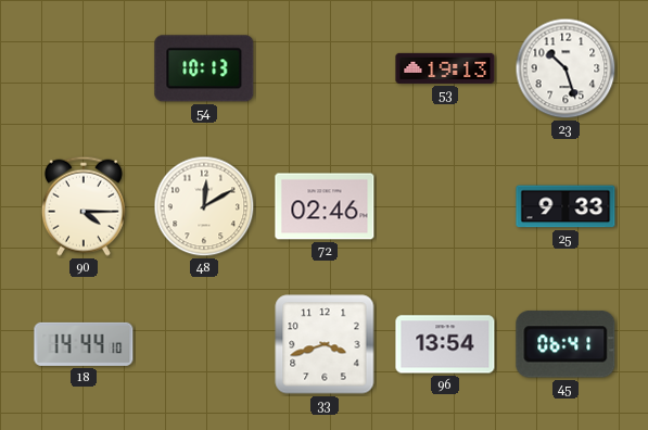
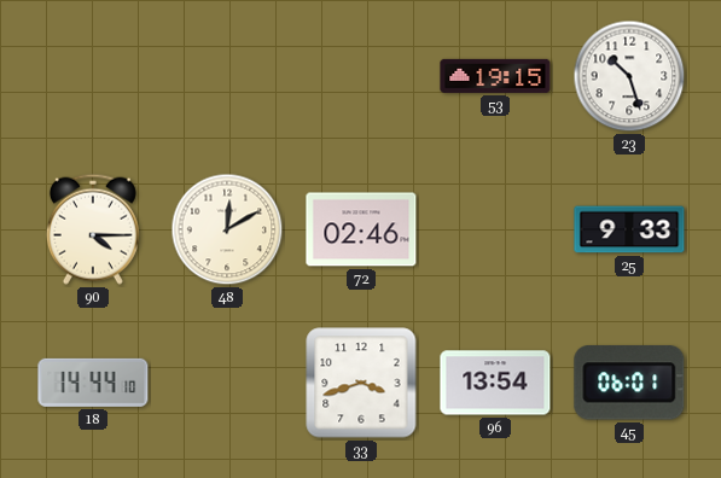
54: 10:13 -> none (204, 68)
53: 19:13 -> 19:15 (495, 76)
45: 06:41 -> 06:01 (629, 383)
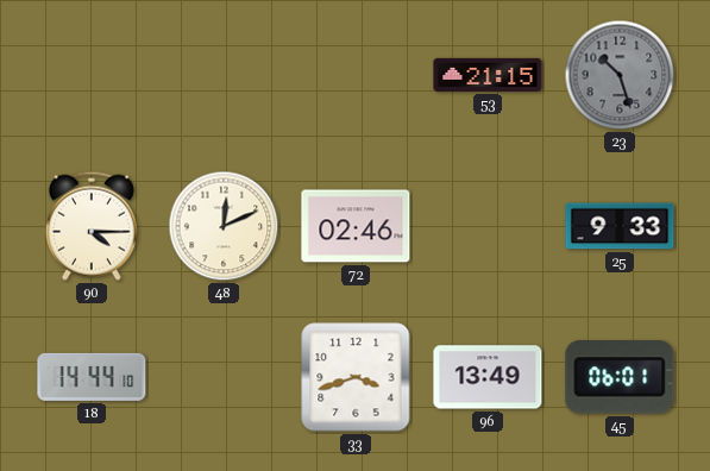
53: 19:15 -> 21:15 (488, 75)
23 dial: white -> grey (620, 75)
48: 12:10 -> 12:11 (224, 226)
96: 13:54 -> 13:49 (488, 377)
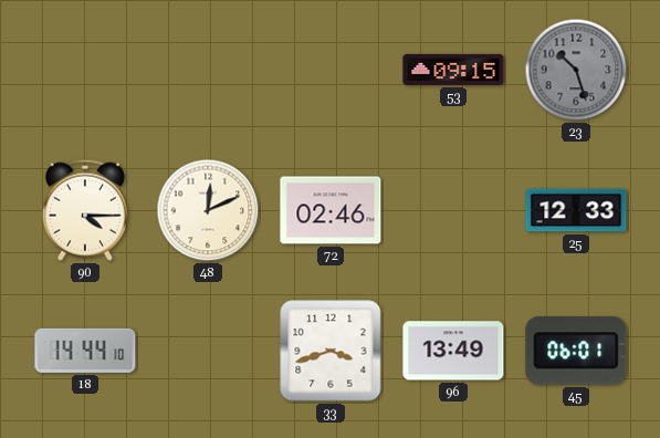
53: 21:15 -> 09:15 (453, 70)
25: 9:33 -> 12:33 (576, 210)
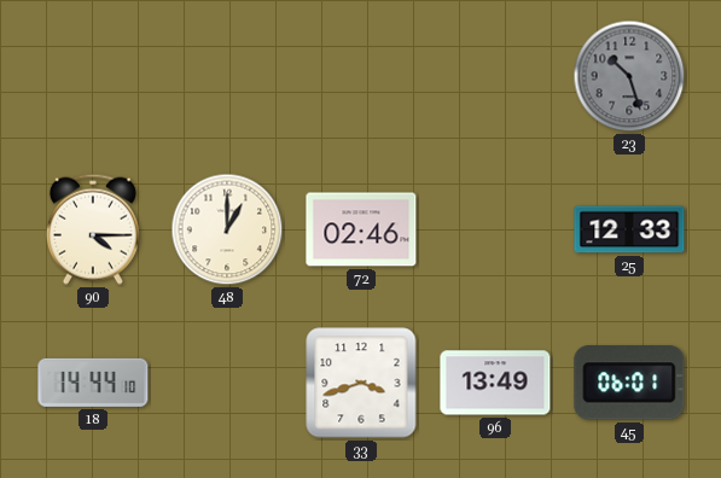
53: 09:15 -> none (453, 70)
48: 12:11 -> 1:00 (227, 229)
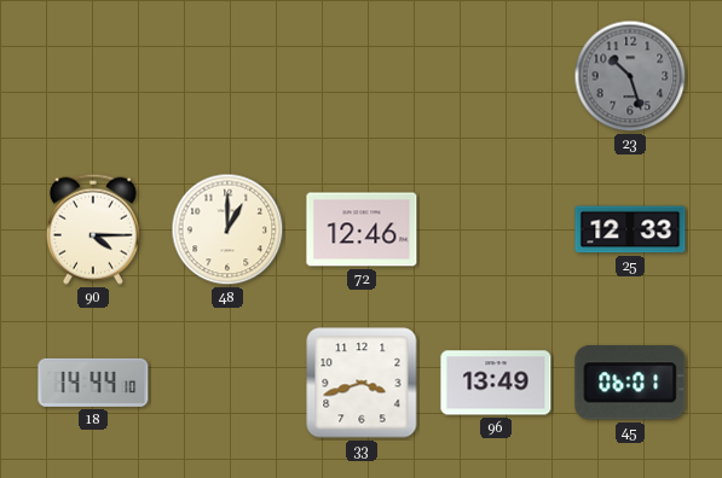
72: 02:46 -> 12:46 (362, 229)
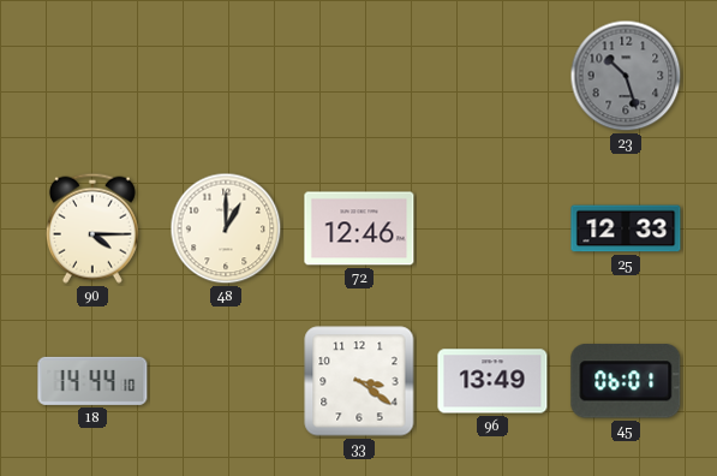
33: 3:42 -> 3:21 (359, 381)
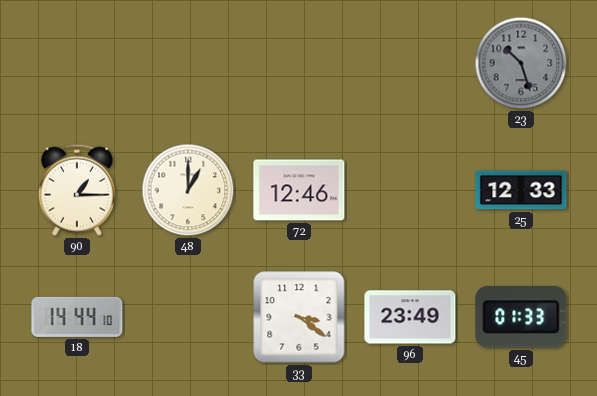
90: 4:15 -> 1:15 (77, 190)
96: 13:49 -> 23:49 (410, 317)
45: 06:01 -> 01:33 (521, 317)
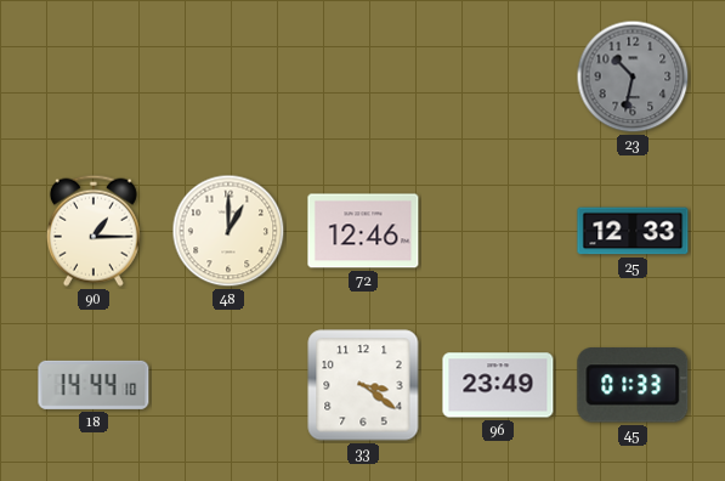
23: 10:27 -> 10:32 (633, 77)
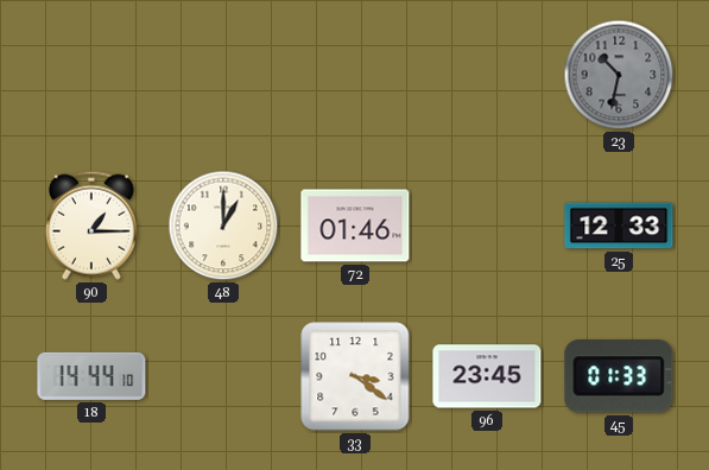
72: 12:46 -> 01:46 (355, 226)
96: 23:49 -> 23:45 (487, 376)
